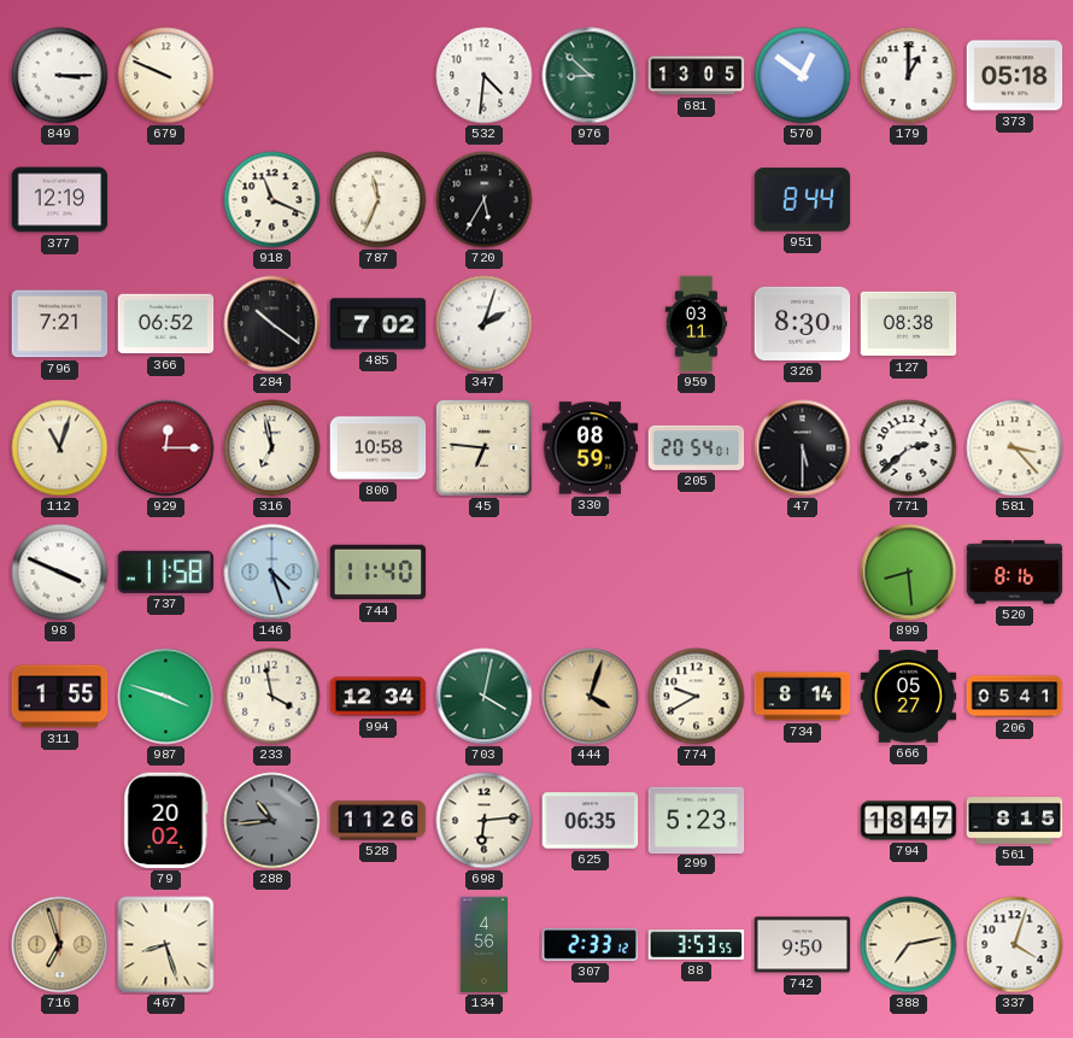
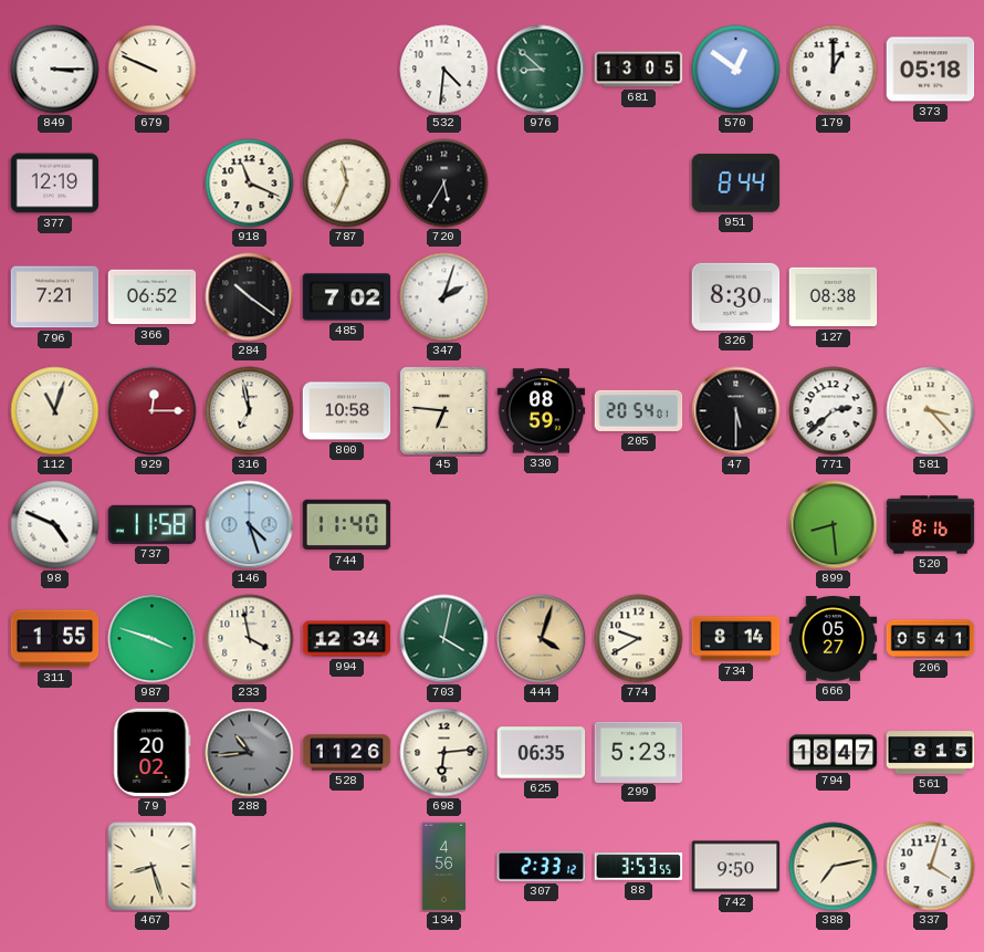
959: 03:11 -> none (697, 324)
98: 3:49 -> 4:49 (55, 525)
716: 6:57 -> none (60, 945)
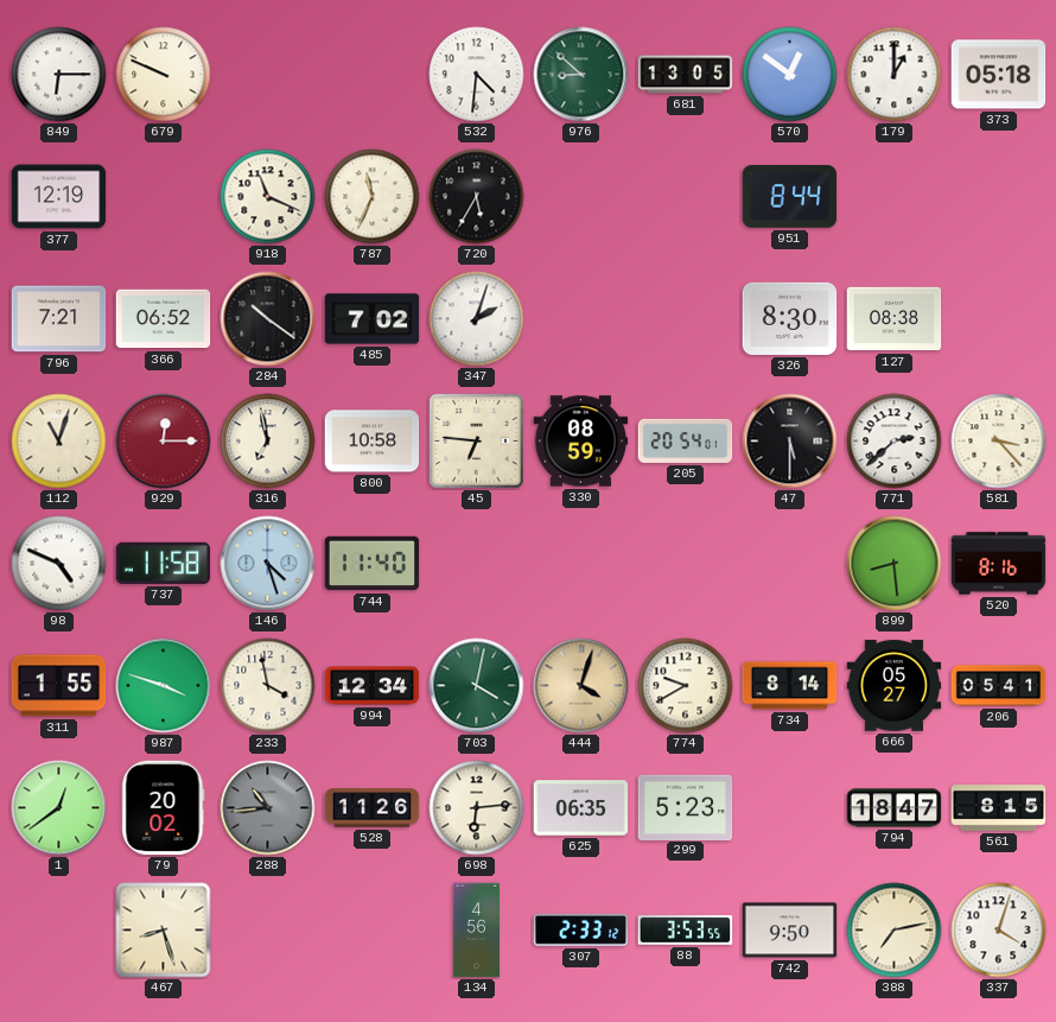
849: 3:15 -> 6:15 (59, 75)
1: none -> 12:39 (59, 808)
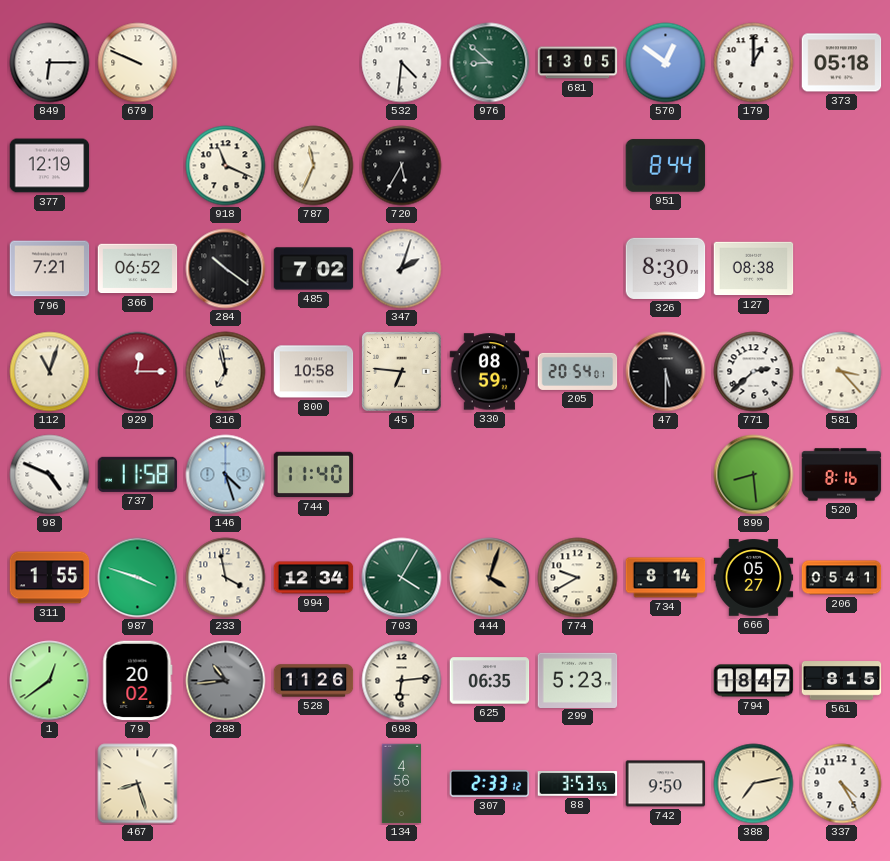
703: 4:02 -> 4:05 (402, 578)
337: 4:03 -> 4:25 (842, 784)
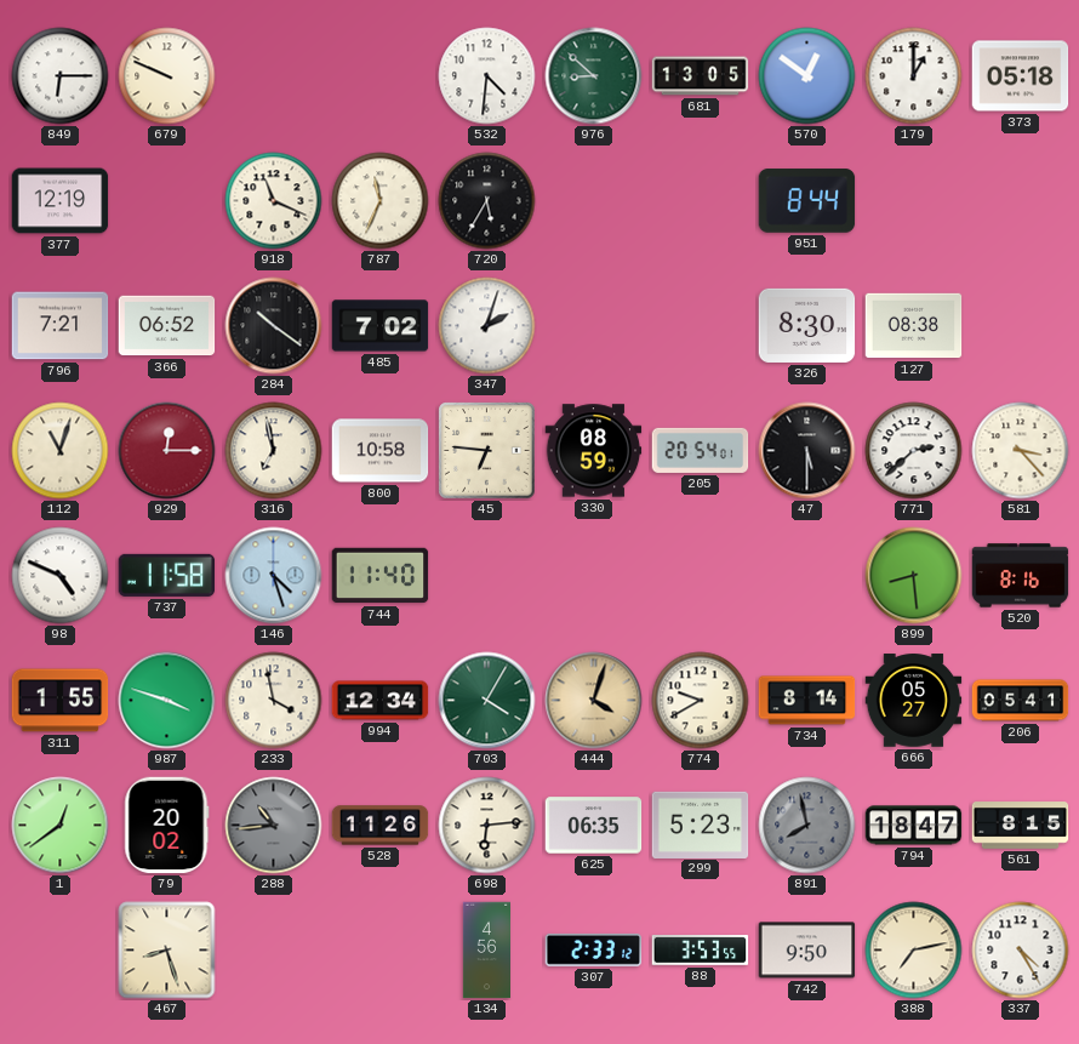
891: none -> 7:58 (807, 826)
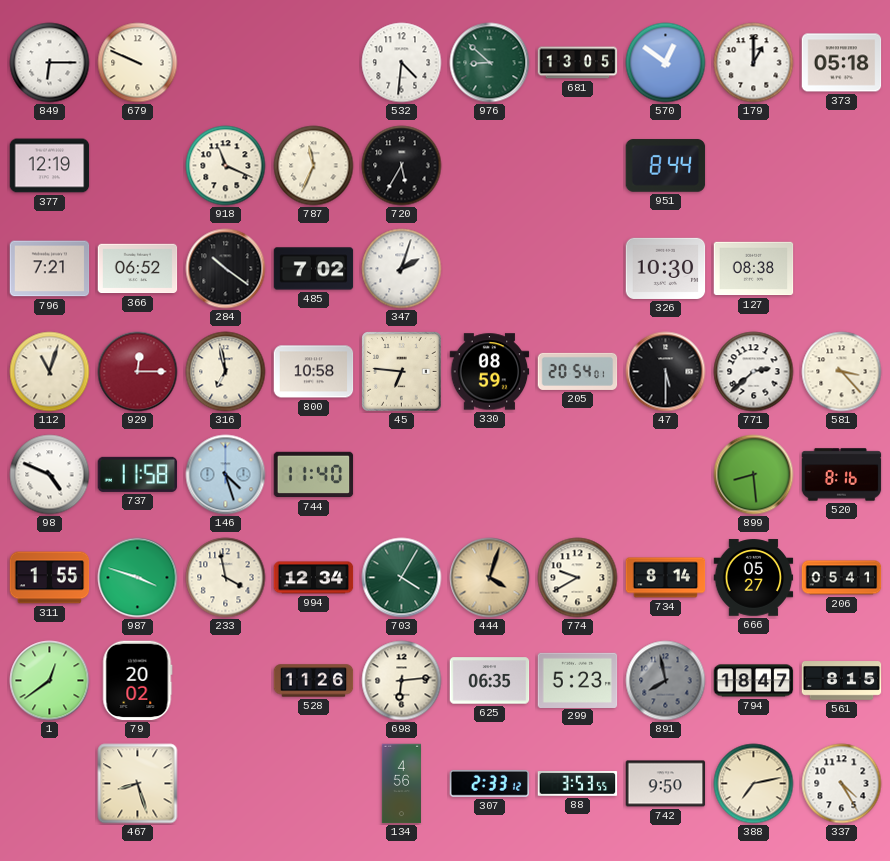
326: 8:30 -> 10:30 (666, 268)
288: 10:44 -> none (274, 826)
